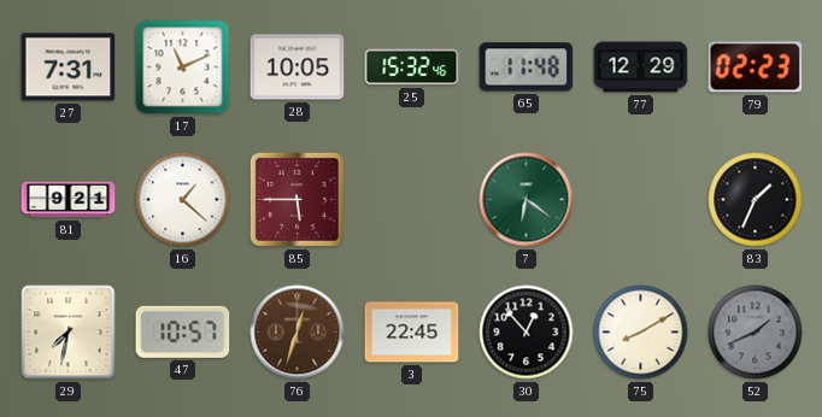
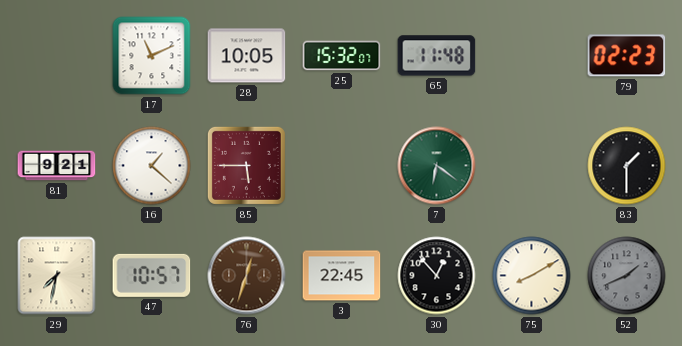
27: 7:31 -> none (69, 67)
25: 15:32:46 -> 15:32:07 (342, 56)
77: 12:29 -> none (641, 67)
83: 1:34 -> 1:30 (627, 166)
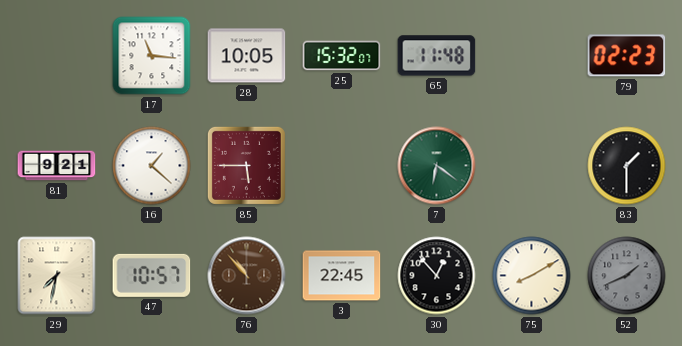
17: 11:11 -> 11:16 (152, 56)
76: 12:33 -> 10:53 (247, 276)
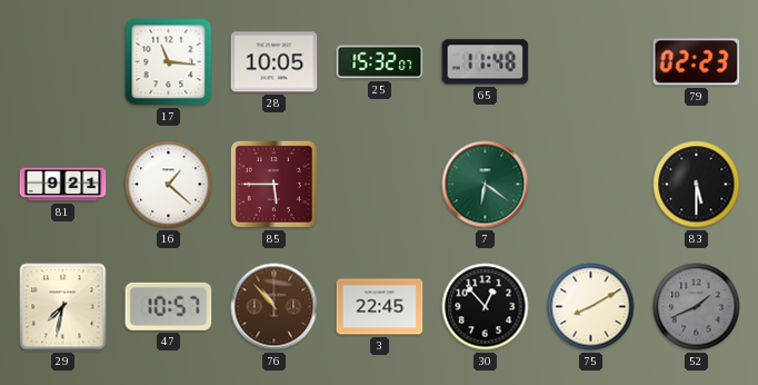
83: 1:30 -> 5:30 (697, 185)
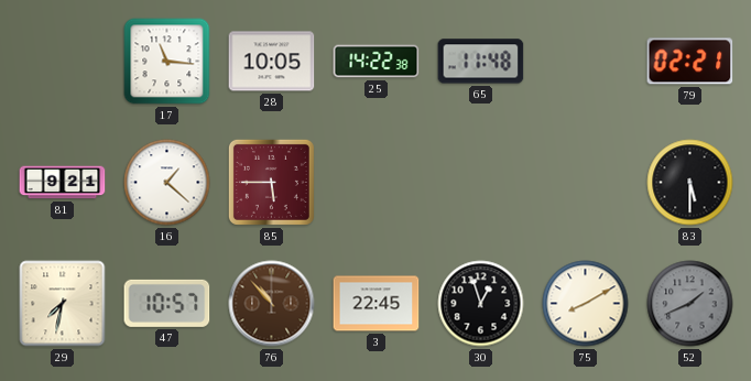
25: 15:32 -> 14:22 (377, 62)
79: 02:23 -> 02:21 (690, 62)
7: 6:21 -> none (486, 185)
30: 12:53 -> 12:57 (481, 304)
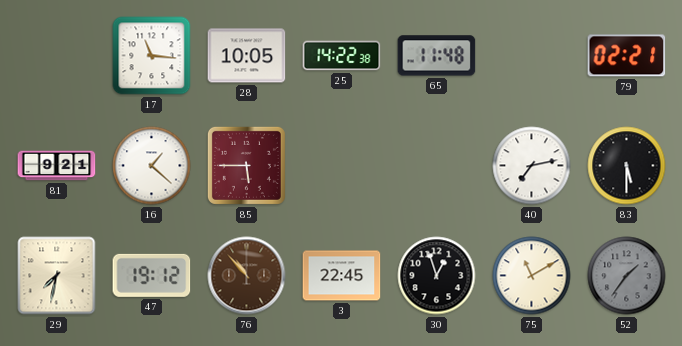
40: none -> 7:13 (532, 166)
47: 10:57 -> 19:12 (152, 275)
75: 8:10 -> 11:10 (532, 276)
52: 1:41 -> 1:36 (627, 276)
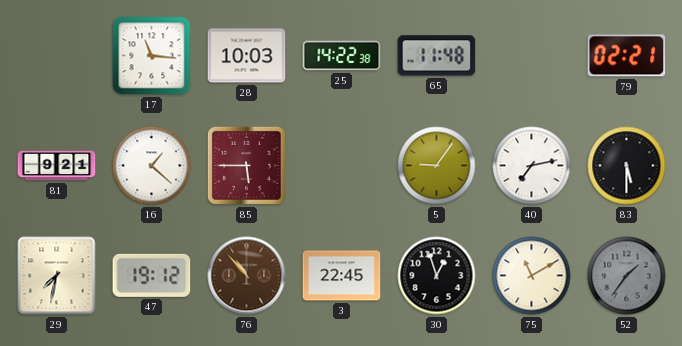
28: 10:05 -> 10:03 (247, 56)
5: none -> 9:06 (437, 166)
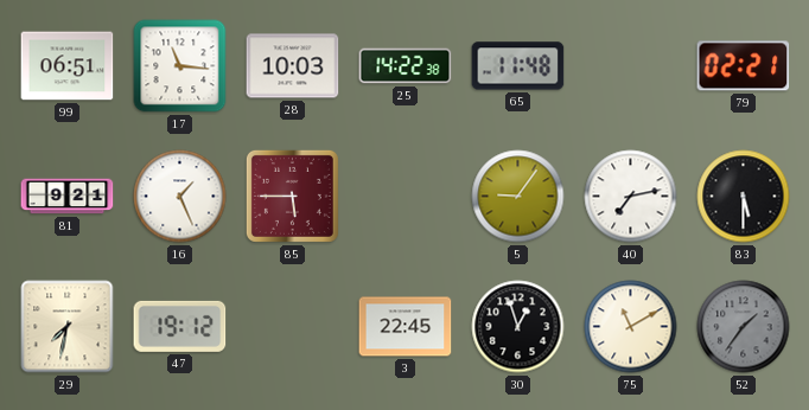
99: none -> 06:51 (68, 66)
16: 1:22 -> 1:26 (180, 197)
76: 10:53 -> none (247, 276)
